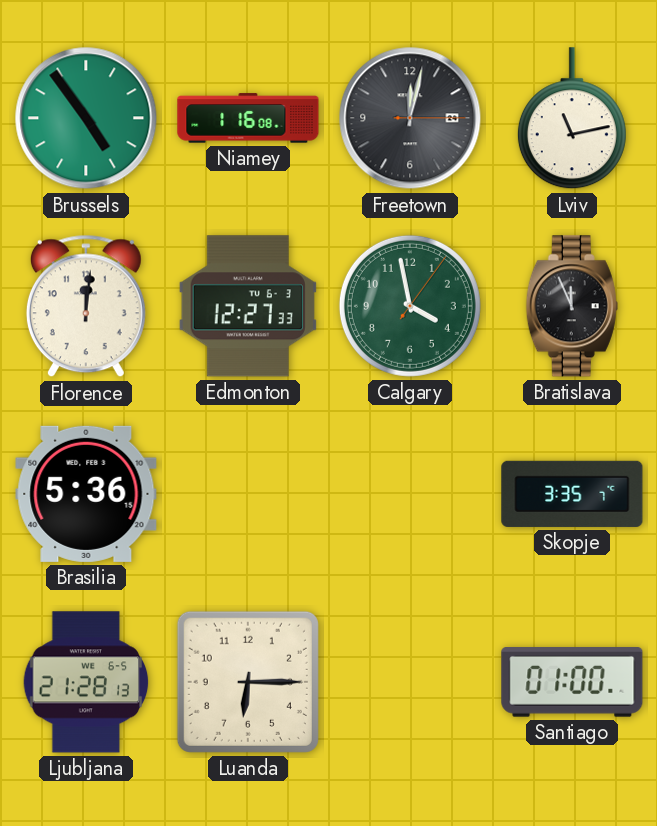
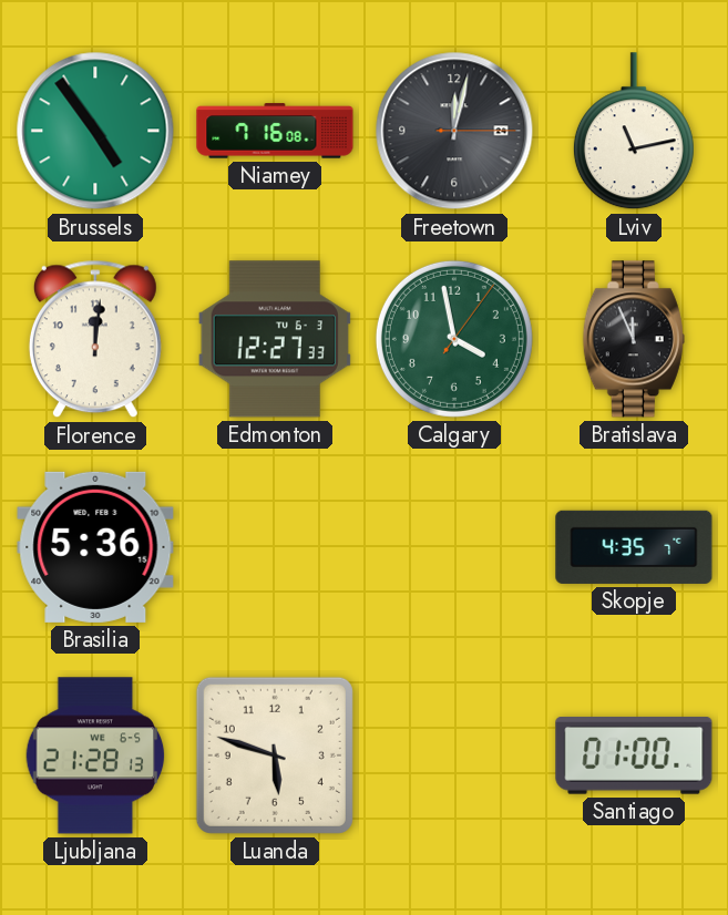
Niamey: 1:16 -> 7:16 (275, 131)
Skopje: 3:35 -> 4:35 (634, 547)
Luanda: 6:15 -> 5:48 (275, 755)
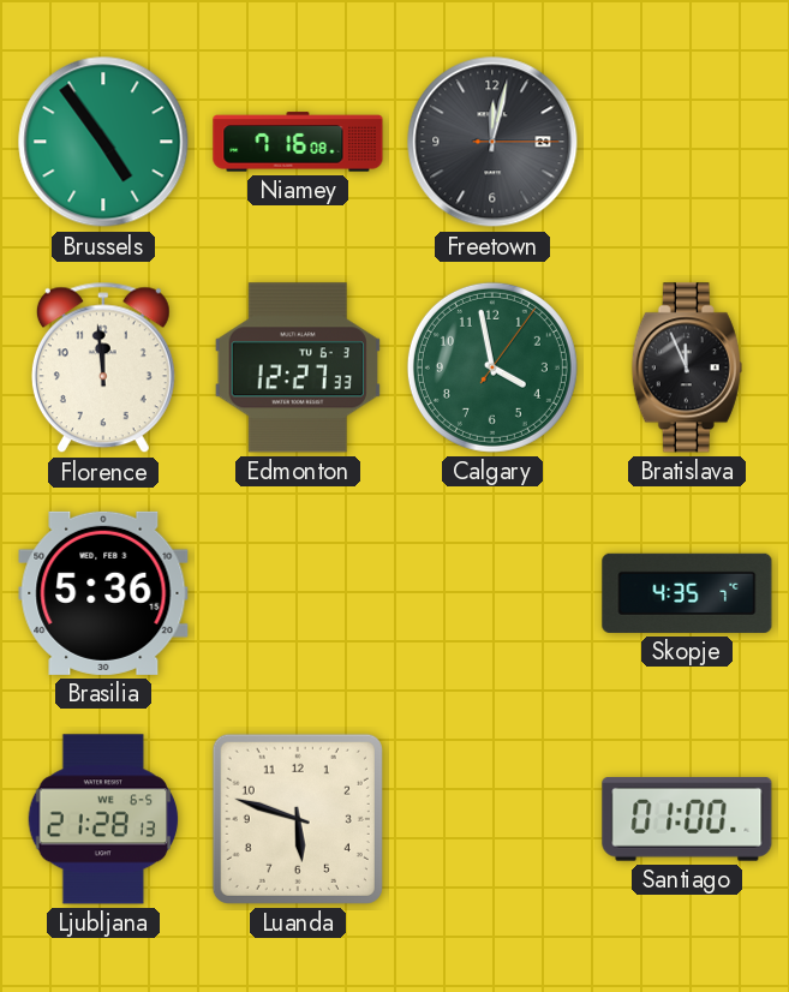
Lviv: 11:13 -> none (634, 132)
Florence: 12:01 -> 11:59 (103, 367)
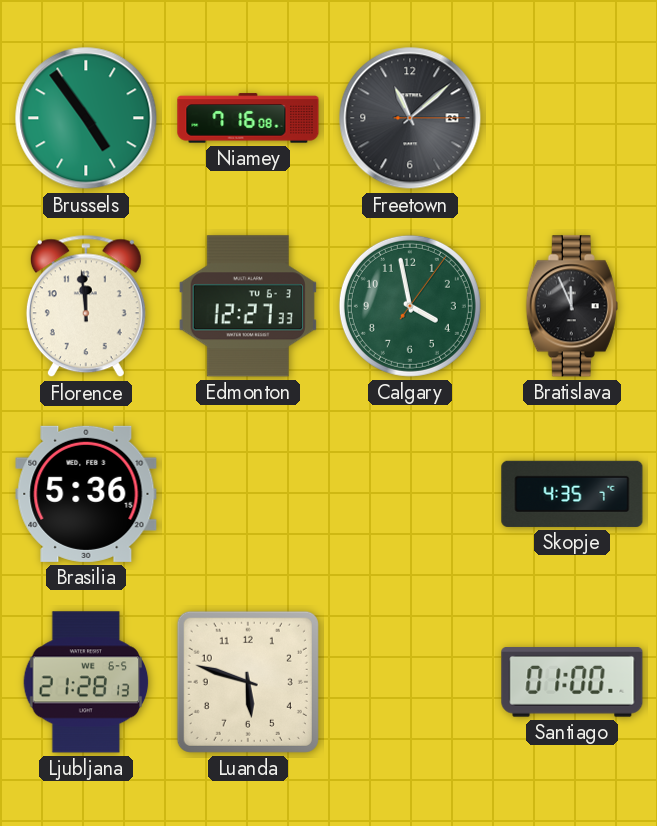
Freetown: 12:02 -> 11:08 (410, 118)
